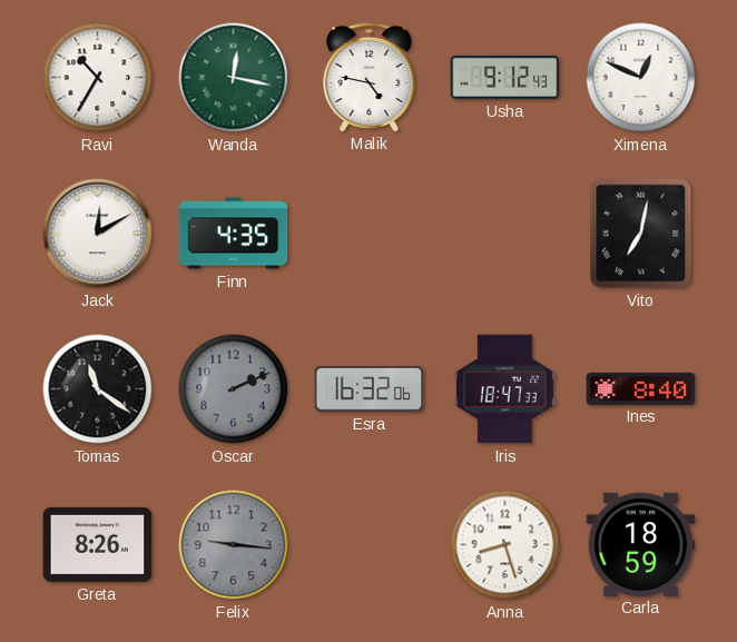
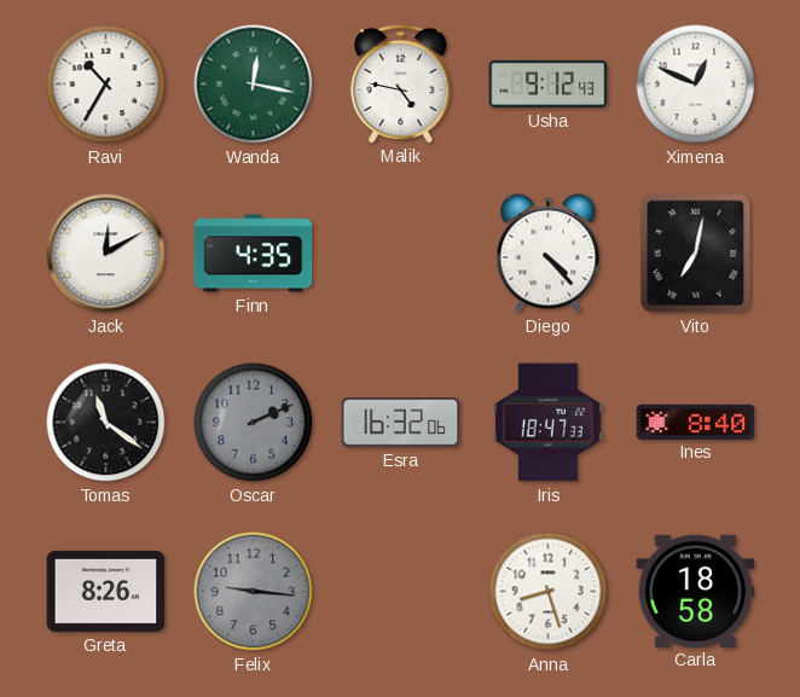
Diego: none -> 4:23 (549, 254)
Carla: 18:59 -> 18:58 (696, 591)
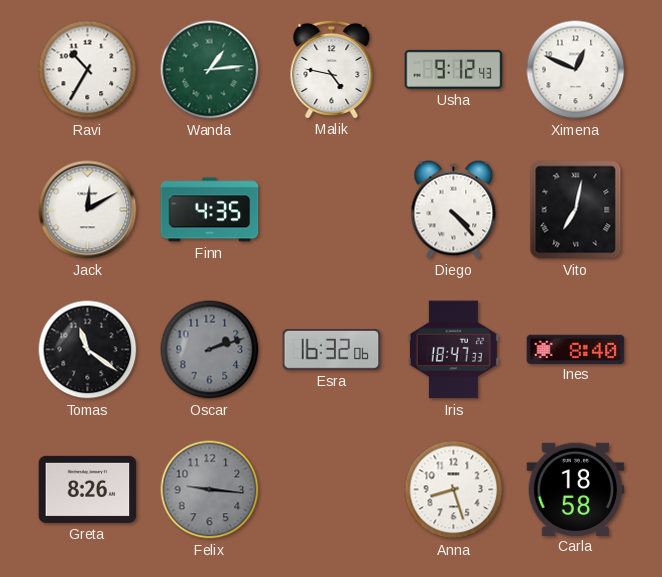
Wanda: 12:17 -> 1:14 (210, 70)
Oscar: 2:11 -> 2:12 (210, 350)
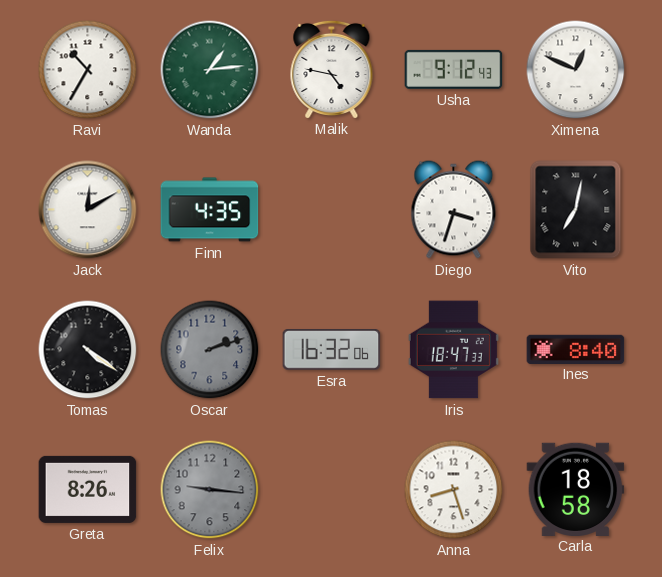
Diego: 4:23 -> 3:33 (454, 210)
Tomas: 11:21 -> 4:21 (88, 350)
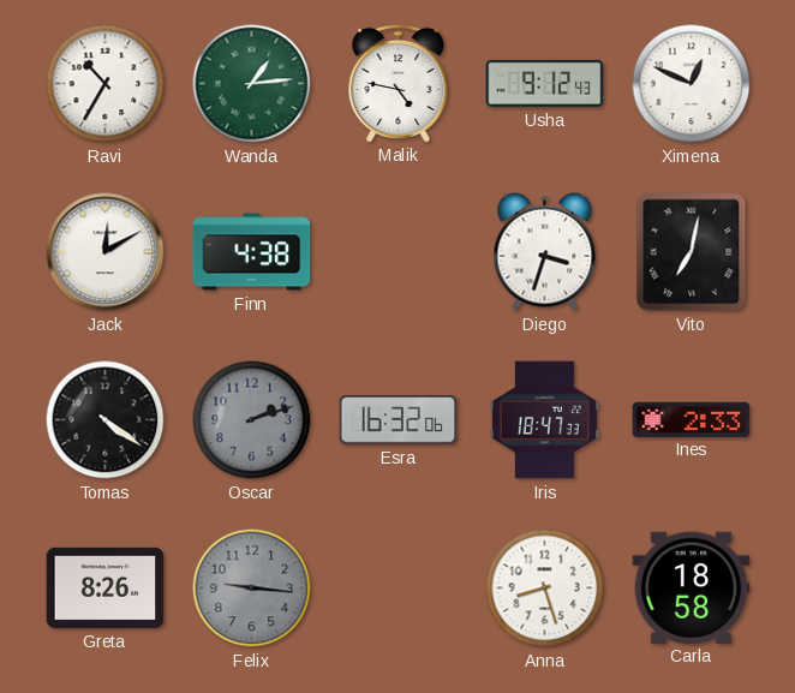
Finn: 4:35 -> 4:38 (252, 252)
Ines: 8:40 -> 2:33 (692, 419)
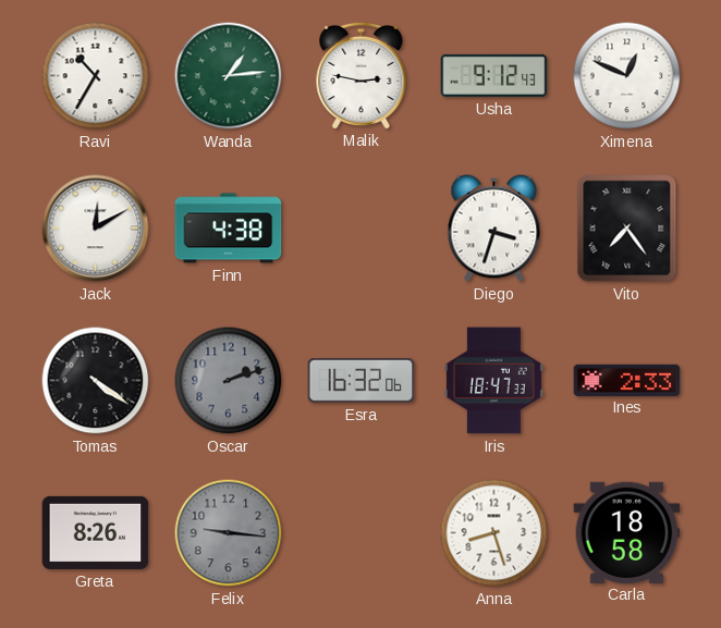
Malik: 4:47 -> 2:47 (362, 75)
Vito: 7:02 -> 7:24 (627, 229)
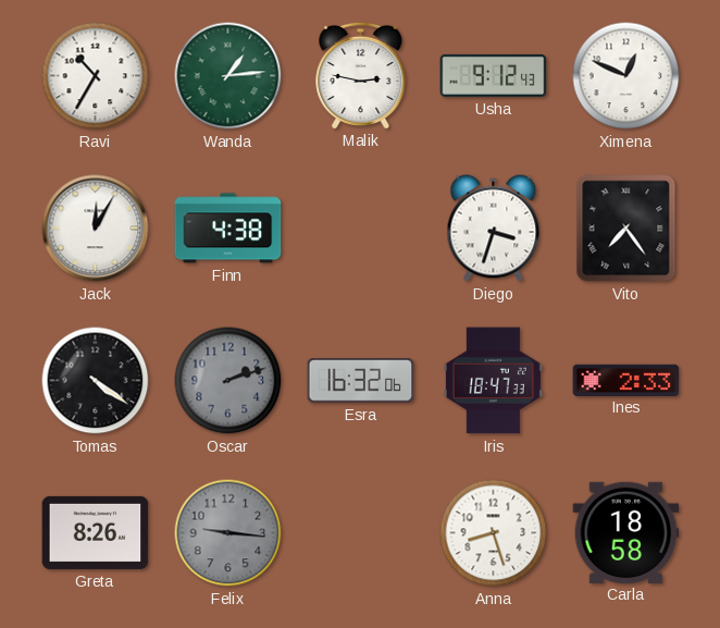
Jack: 12:10 -> 12:05 (96, 229)
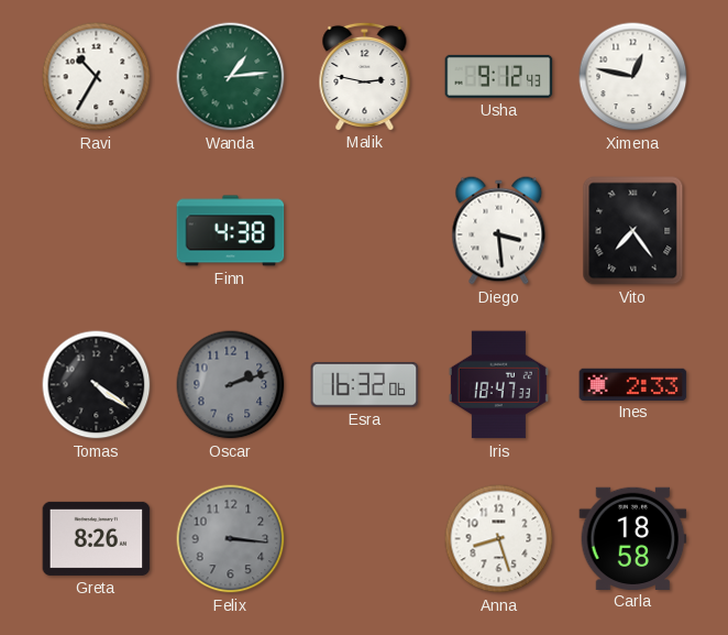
Ximena: 12:49 -> 12:47 (633, 77)
Jack: 12:05 -> none (96, 229)
Diego: 3:33 -> 3:29 (499, 231)
Felix: 9:16 -> 3:16 (231, 539)
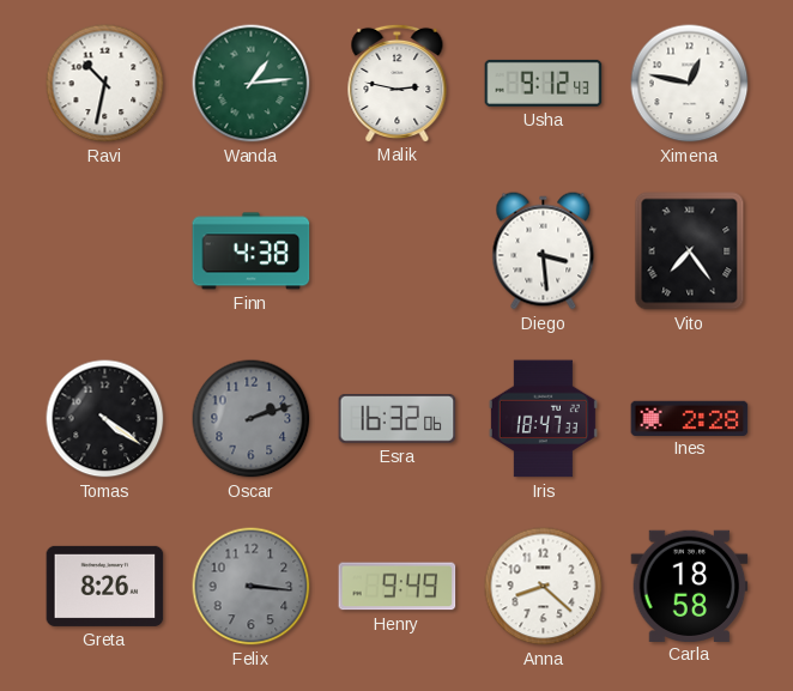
Ravi: 10:35 -> 10:32 (105, 84)
Ines: 2:33 -> 2:28 (690, 418)
Henry: none -> 9:49 (398, 587)
Anna: 8:27 -> 8:22 (544, 587)
